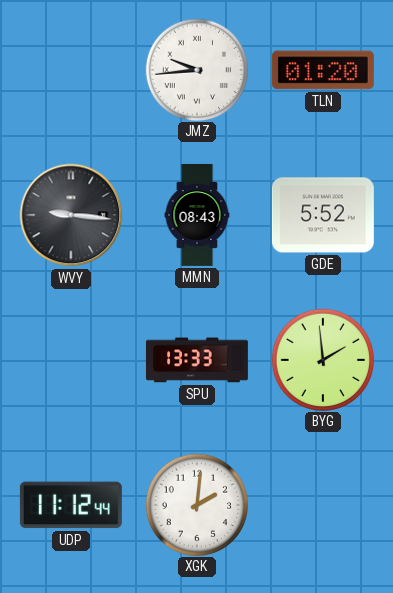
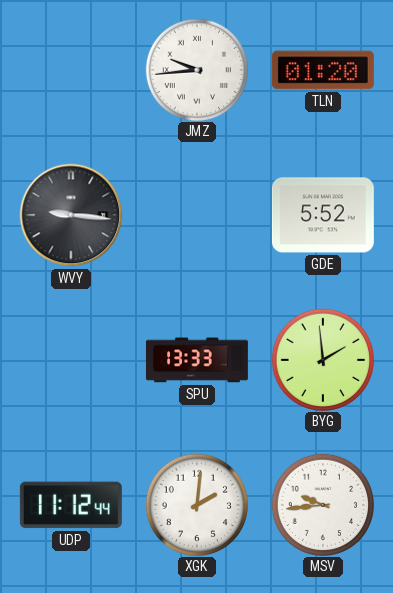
MMN: 08:43 -> none (197, 215)
MSV: none -> 9:44 (322, 504)
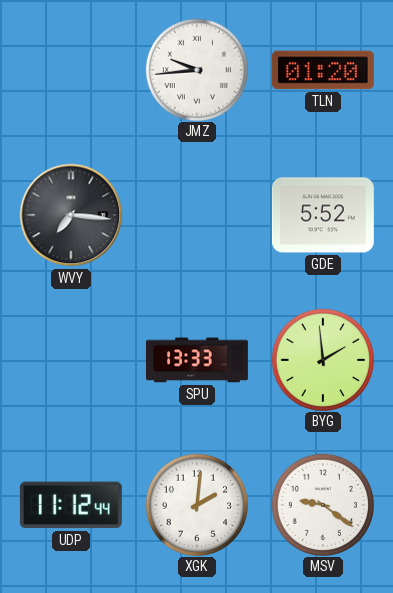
WVY: 9:16 -> 7:16 (71, 215)
MSV: 9:44 -> 9:21 (322, 504)
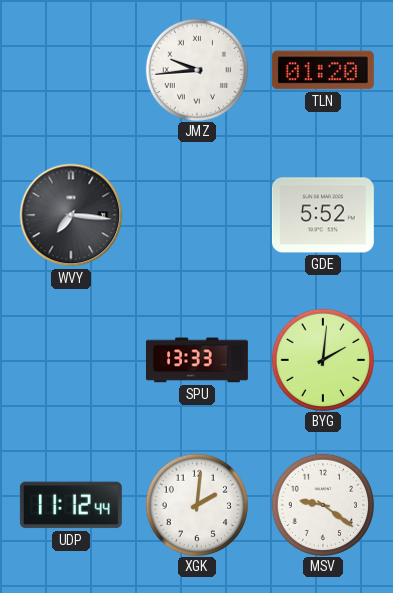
BYG: 1:59 -> 2:01 (322, 359)
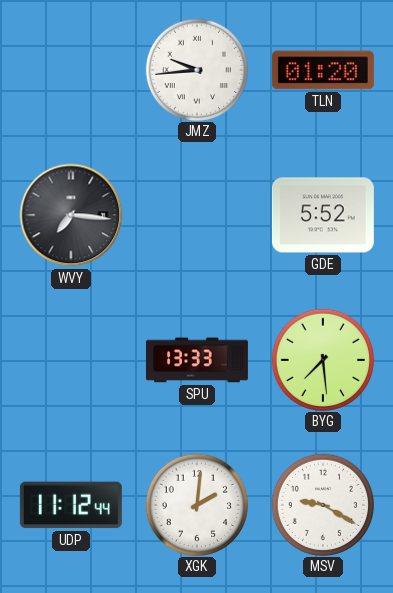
BYG: 2:01 -> 7:29 (322, 359)
MSV: 9:21 -> 9:20 (322, 504)
